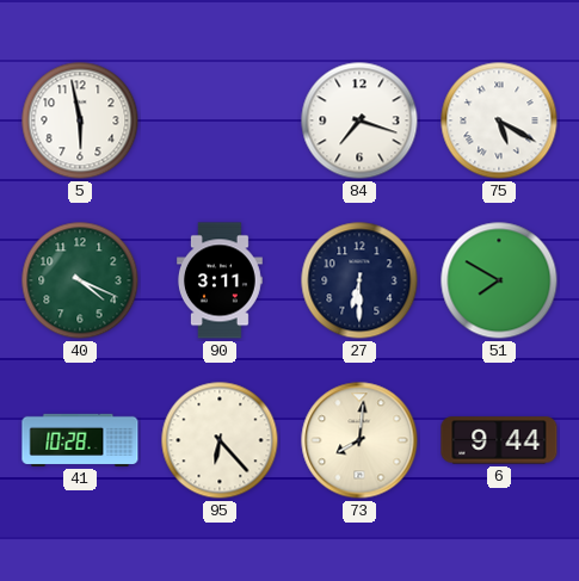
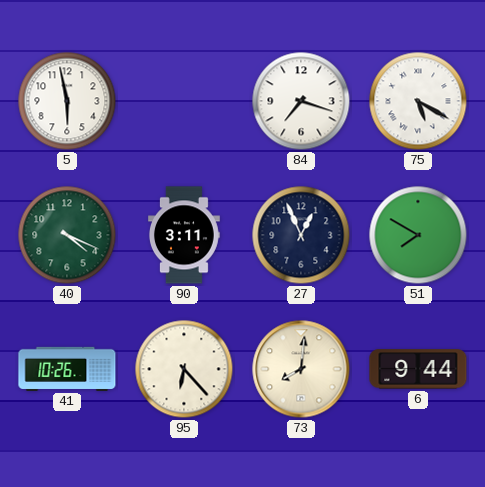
27: 6:30 -> 12:56 (301, 235)
41: 10:28 -> 10:26 (67, 369)
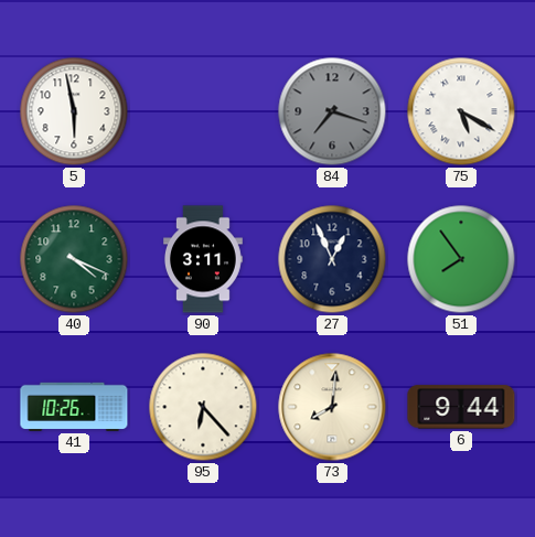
84 dial: white -> grey (332, 111)
51: 7:50 -> 7:54 (461, 259)
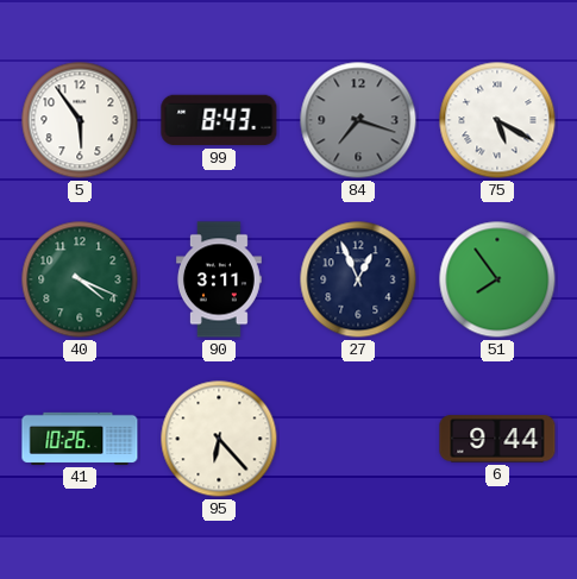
5: 5:58 -> 5:54 (80, 120)
99: none -> 8:43 (219, 120)
73: 8:01 -> none (332, 407)
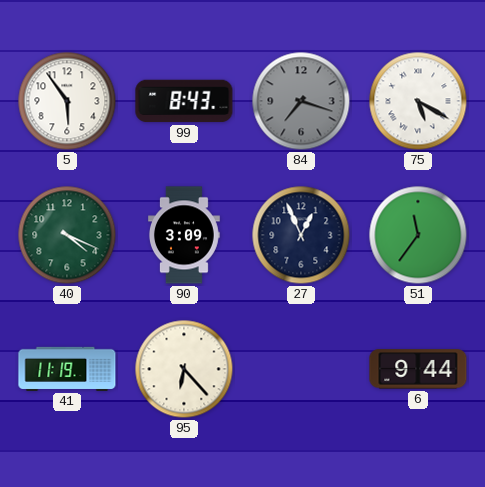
90: 3:11 -> 3:09 (185, 235)
51: 7:54 -> 11:36 (418, 235)
41: 10:26 -> 11:19 (67, 369)
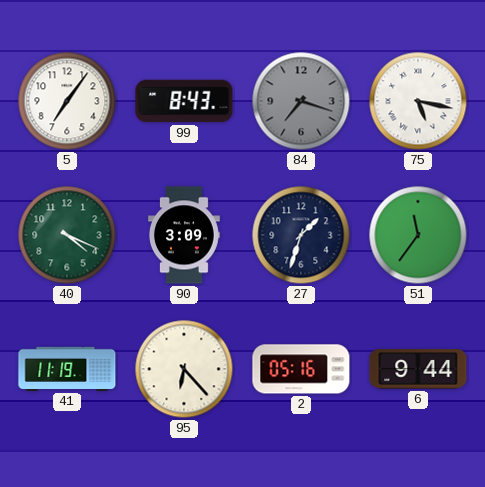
5: 5:54 -> 7:06 (67, 101)
75: 5:20 -> 5:17 (418, 101)
27: 12:56 -> 1:33 (301, 235)
2: none -> 05:16 (301, 369)
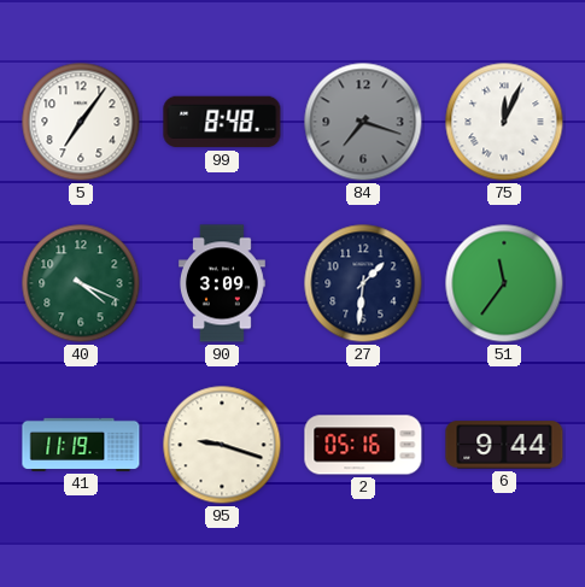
99: 8:43 -> 8:48 (222, 122)
75: 5:17 -> 12:04 (504, 122)
27: 1:33 -> 1:31 (363, 283)
95: 6:23 -> 9:18 (222, 445)
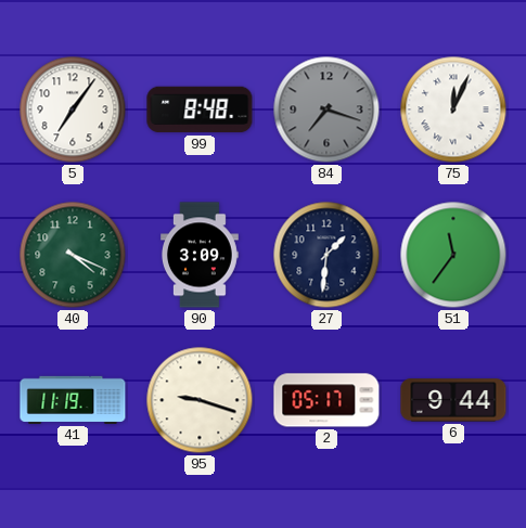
2: 05:16 -> 05:17 (326, 400)
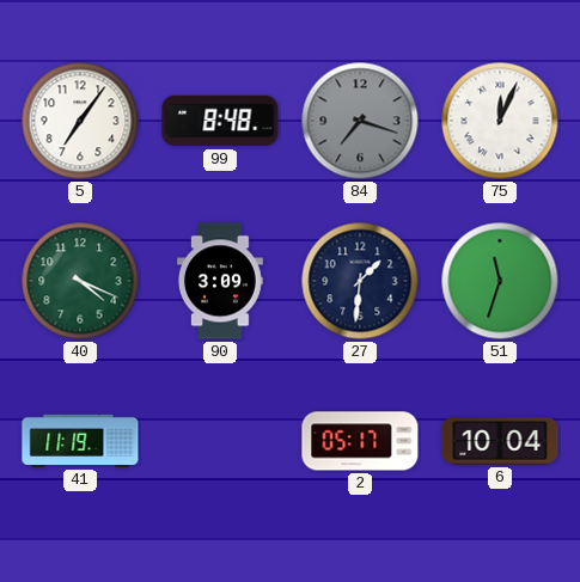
51: 11:36 -> 11:33 (500, 281)
95: 9:18 -> none (200, 400)
6: 9:44 -> 10:04 (500, 441)
